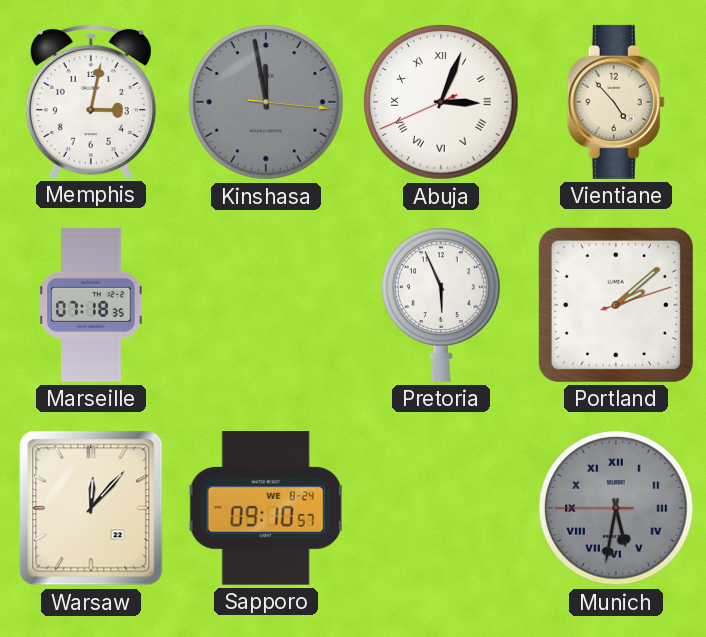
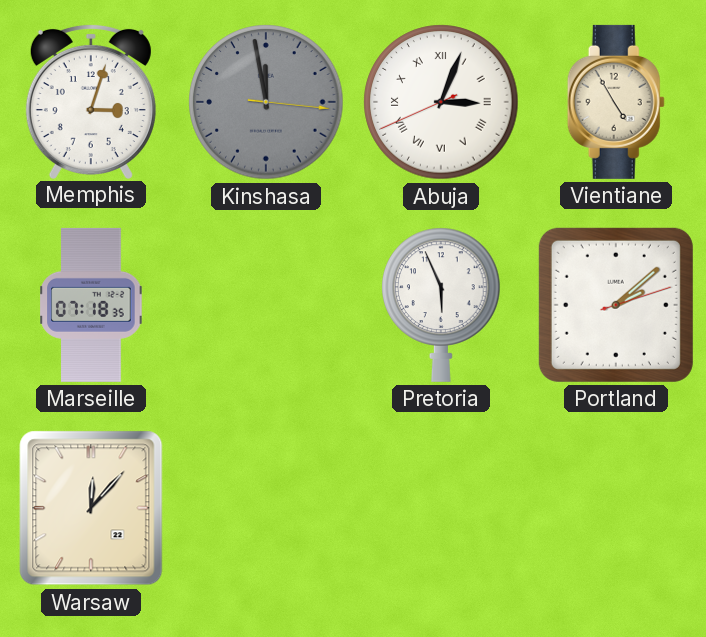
Memphis: 3:02 -> 3:03 (91, 101)
Vientiane: 4:53 -> 4:55 (616, 102)
Sapporo: 09:10 -> none (266, 508)
Munich: 5:31 -> none (616, 508)
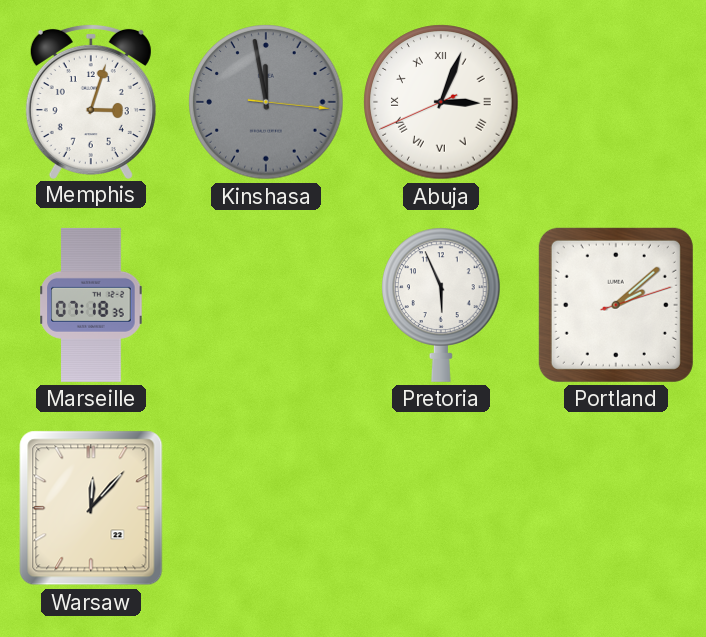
Vientiane: 4:55 -> none (616, 102)
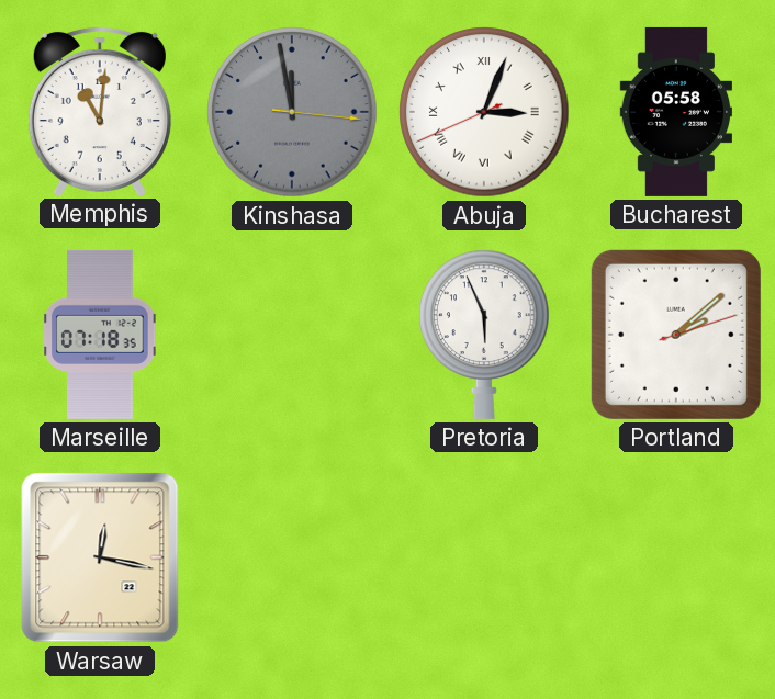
Memphis: 3:03 -> 11:01 (100, 111)
Bucharest: none -> 05:58 (676, 112)
Warsaw: 12:07 -> 12:17 (100, 557)
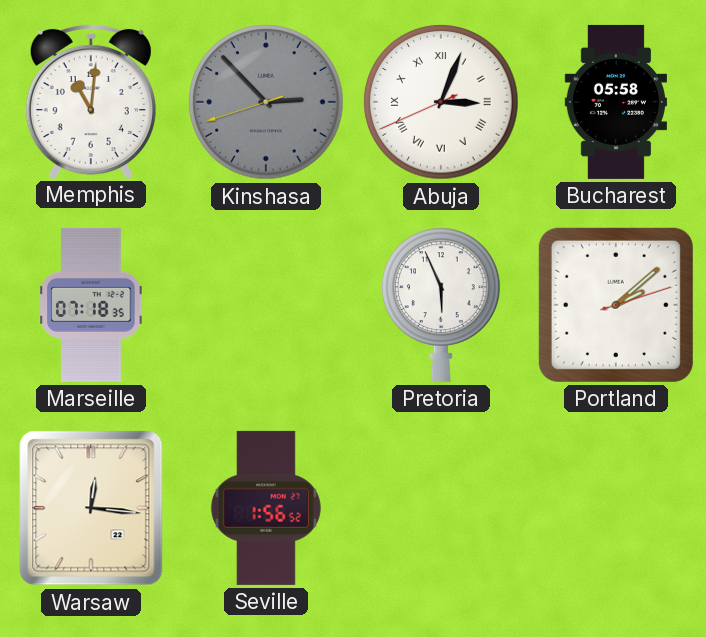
Kinshasa: 11:58 -> 2:52 (266, 102)
Warsaw: 12:17 -> 12:16 (91, 508)
Seville: none -> 1:56 (266, 508)
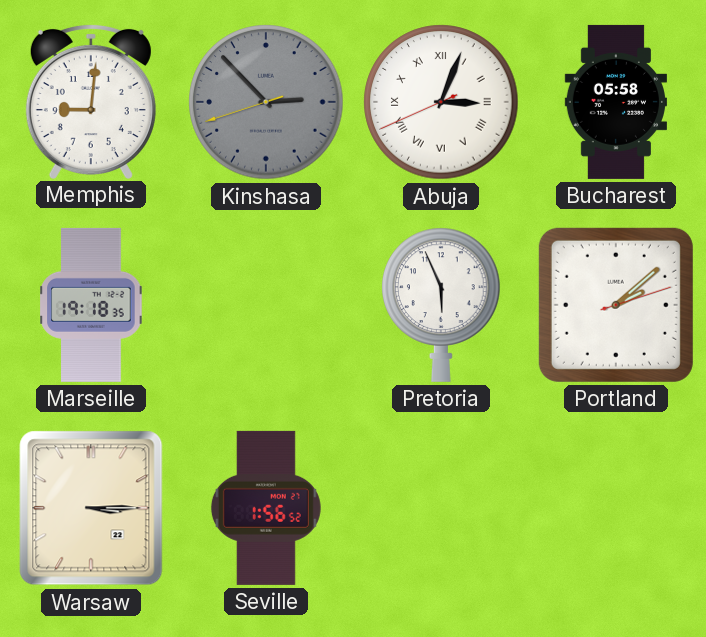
Memphis: 11:01 -> 9:01 (91, 101)
Marseille: 07:18 -> 19:18 (91, 305)
Warsaw: 12:16 -> 3:15 (91, 508)
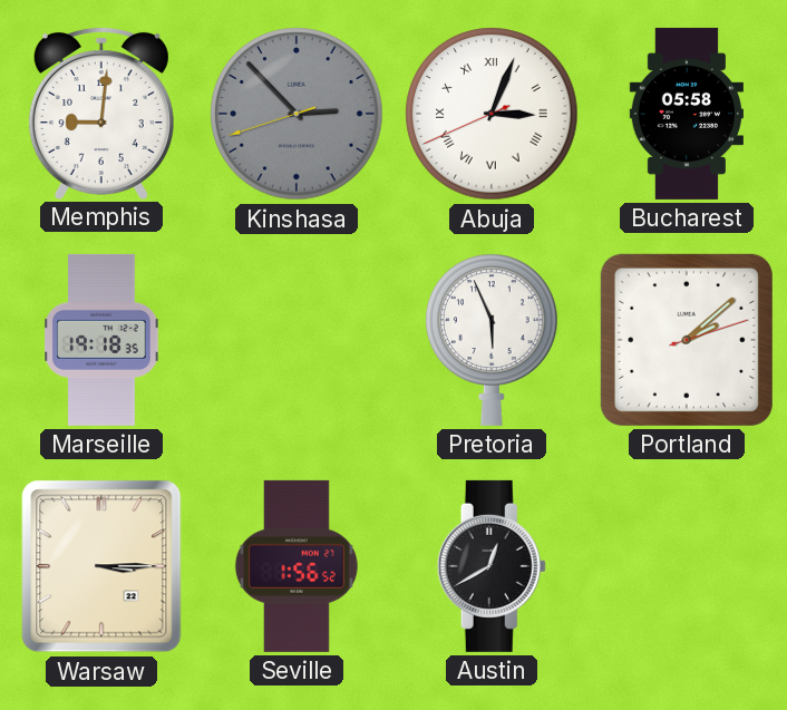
Austin: none -> 12:40 (492, 566)
